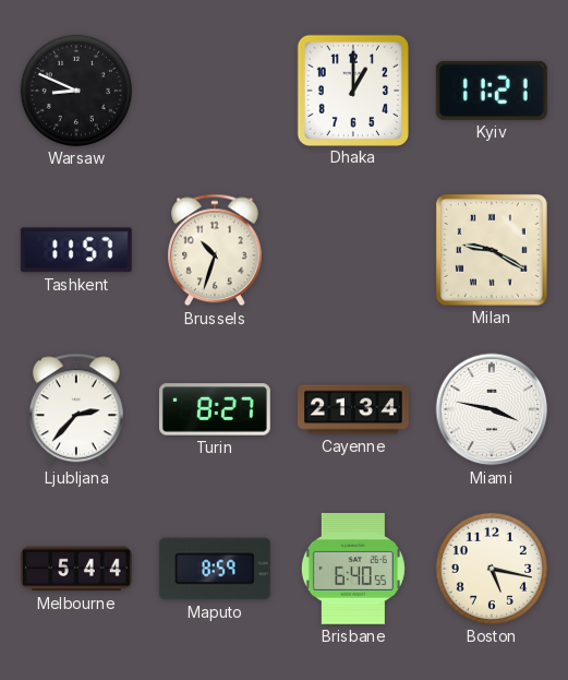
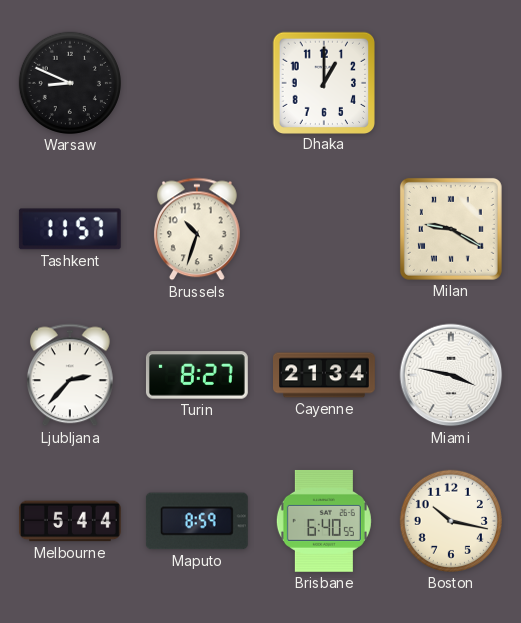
Kyiv: 11:21 -> none (492, 91)
Boston: 5:17 -> 10:17 (451, 521)
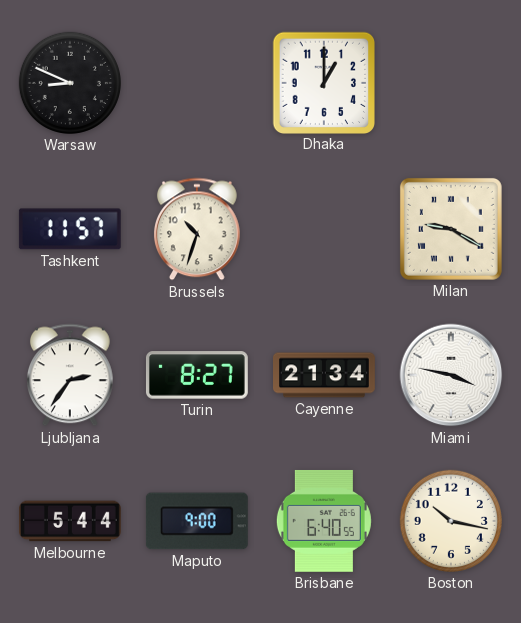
Ljubljana: 2:37 -> 2:36 (70, 375)
Maputo: 8:59 -> 9:00 (197, 521)
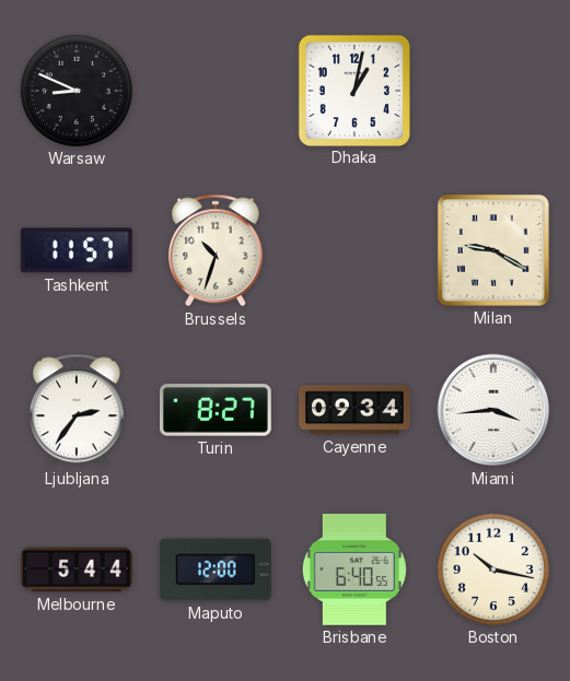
Dhaka: 1:00 -> 1:02 (353, 90)
Cayenne: 21:34 -> 09:34 (356, 410)
Miami: 3:47 -> 3:44 (493, 410)
Maputo: 9:00 -> 12:00 (216, 570)
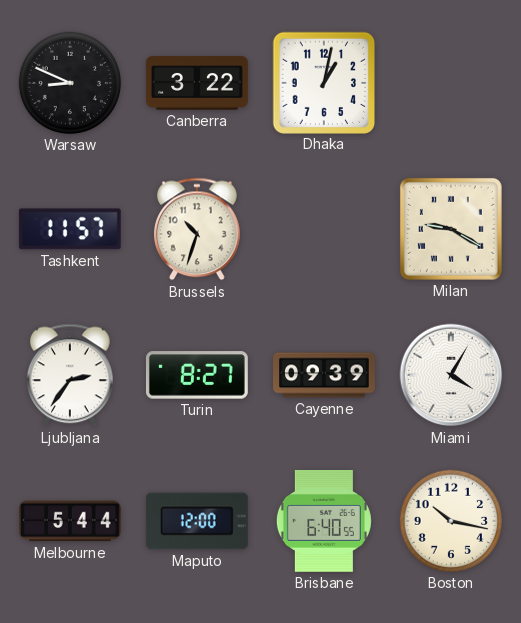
Canberra: none -> 3:22 (198, 83)
Cayenne: 09:34 -> 09:39 (325, 375)
Miami: 3:44 -> 4:05 (451, 375)
